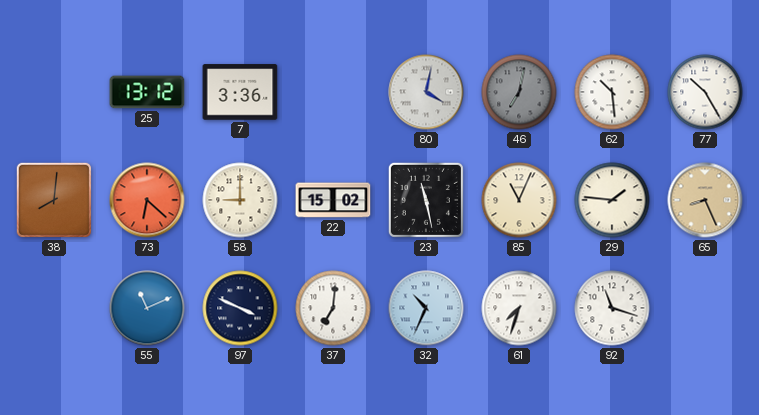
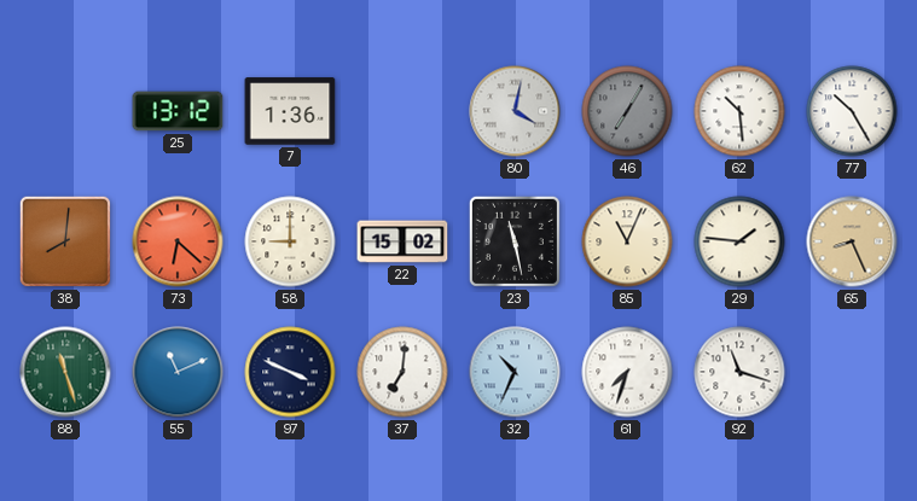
7: 3:36 -> 1:36 (290, 111)
46: 7:02 -> 7:05 (627, 111)
88: none -> 11:27 (65, 372)
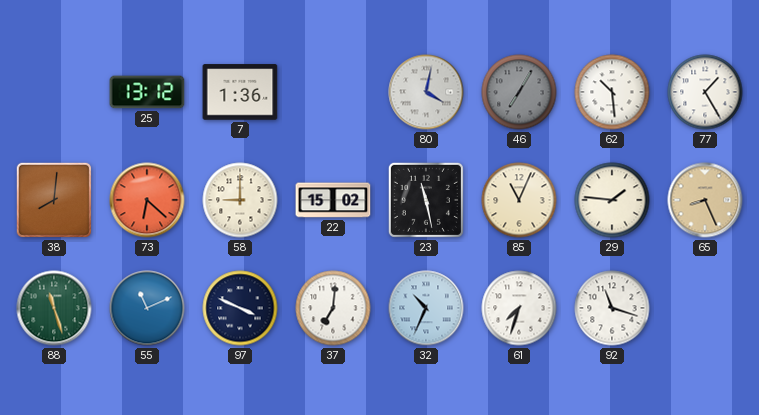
77: 10:25 -> 1:25 (705, 92)
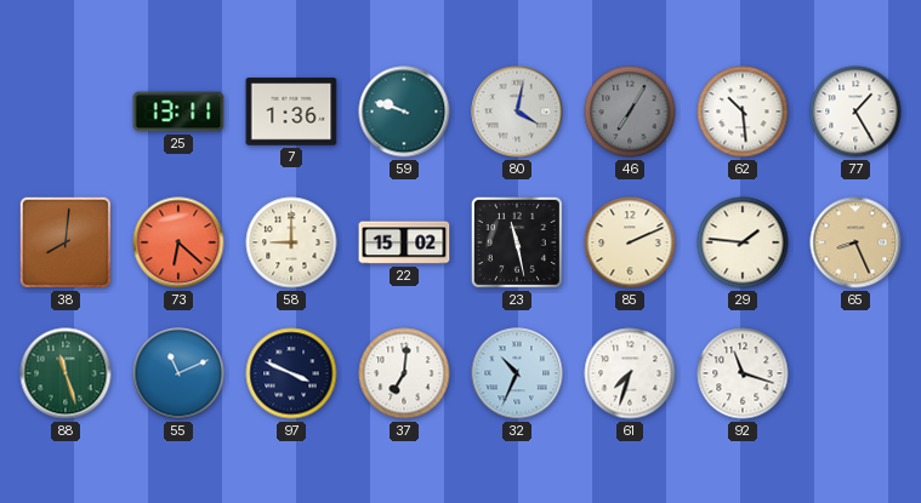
25: 13:12 -> 13:11 (178, 112)
59: none -> 9:48 (404, 112)
85: 11:04 -> 2:11 (630, 242)
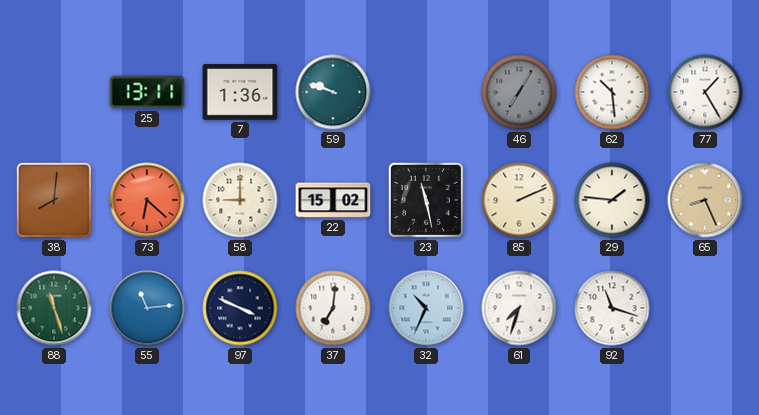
80: 4:02 -> none (517, 112)
55: 11:11 -> 11:14 (147, 308)
